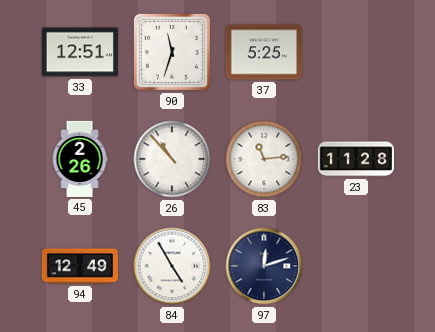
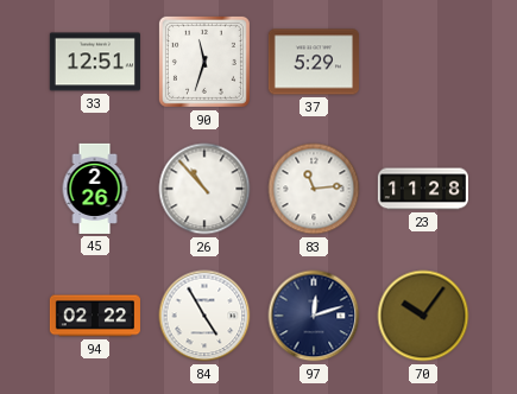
37: 5:25 -> 5:29 (314, 62)
94: 12:49 -> 02:22 (95, 316)
70: none -> 10:06 (423, 316)
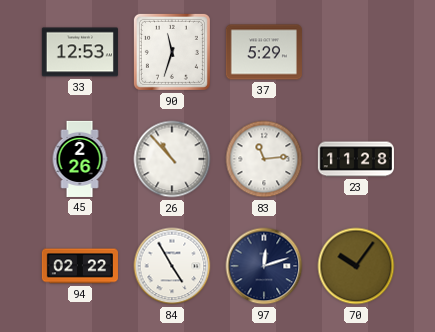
33: 12:51 -> 12:53 (80, 52)
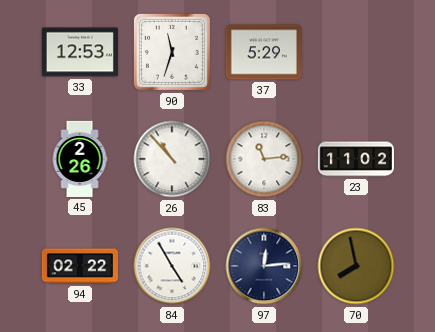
23: 11:28 -> 11:02 (356, 159)
97: 12:12 -> 12:14 (264, 266)
70: 10:06 -> 7:58 (356, 266)
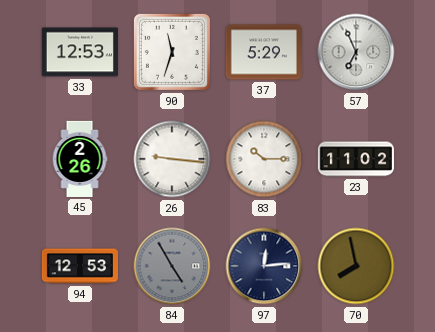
57: none -> 6:56 (356, 52)
26: 10:53 -> 9:16 (172, 159)
83: 11:14 -> 10:15 (264, 159)
94: 02:22 -> 12:53 (80, 266)
84 dial: white -> grey (172, 266)
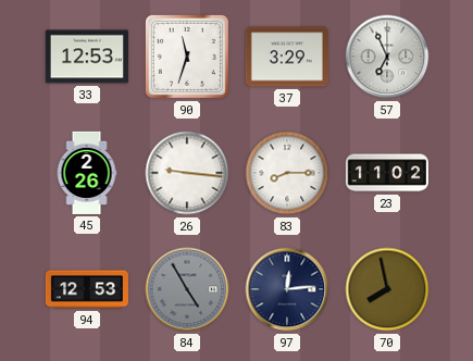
37: 5:29 -> 3:29 (287, 57)
83: 10:15 -> 8:15 (287, 173)
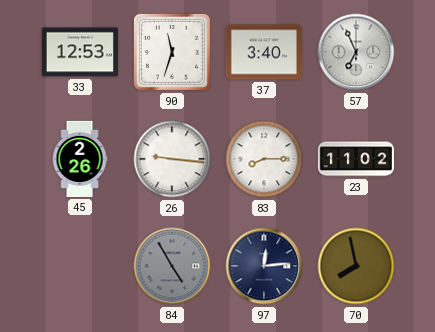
37: 3:29 -> 3:40 (264, 52)
94: 12:53 -> none (87, 289)
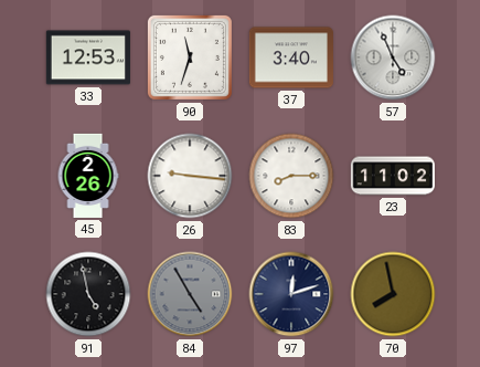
57: 6:56 -> 4:56 (393, 57)
91: none -> 4:58 (88, 294)
97: 12:14 -> 12:12 (291, 294)
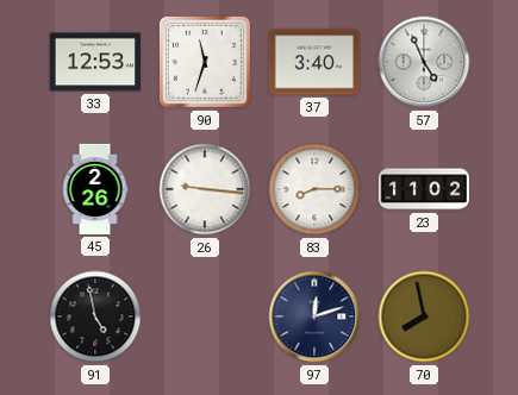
84: 4:55 -> none (190, 294)
